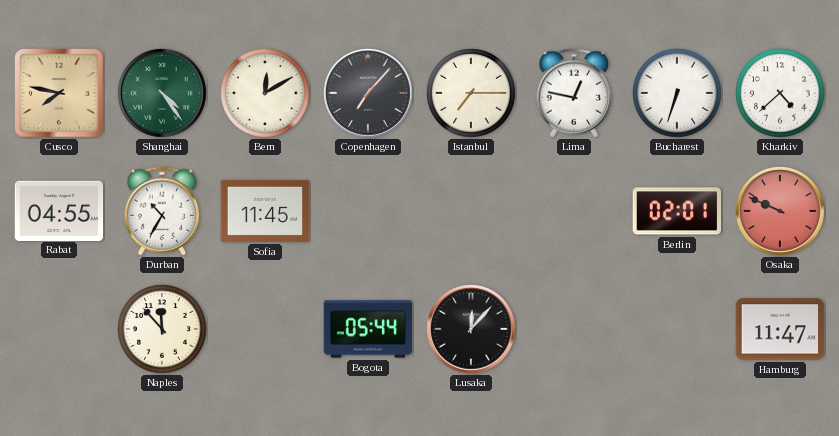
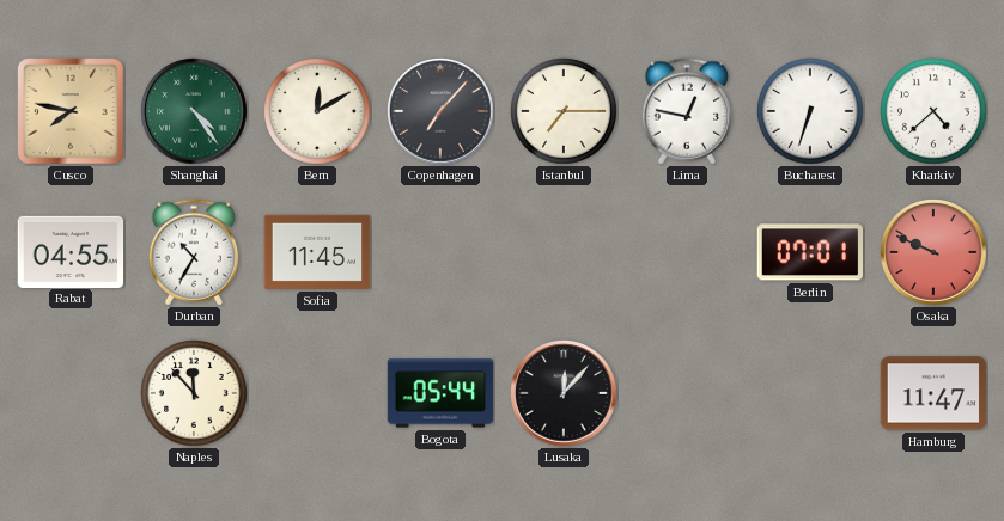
Berlin: 02:01 -> 07:01 (810, 252)
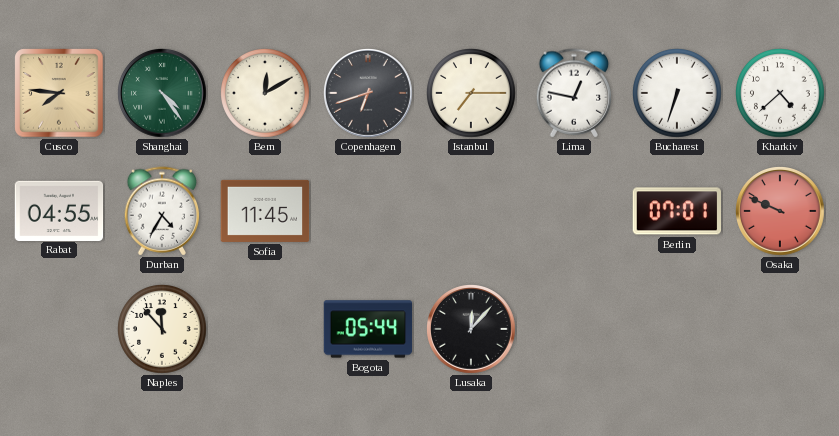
Cusco: 7:47 -> 7:46 (59, 93)
Copenhagen: 7:07 -> 6:42 (369, 94)
Durban: 10:35 -> 4:35 (162, 211)
Hamburg: 11:47 -> none (933, 393)
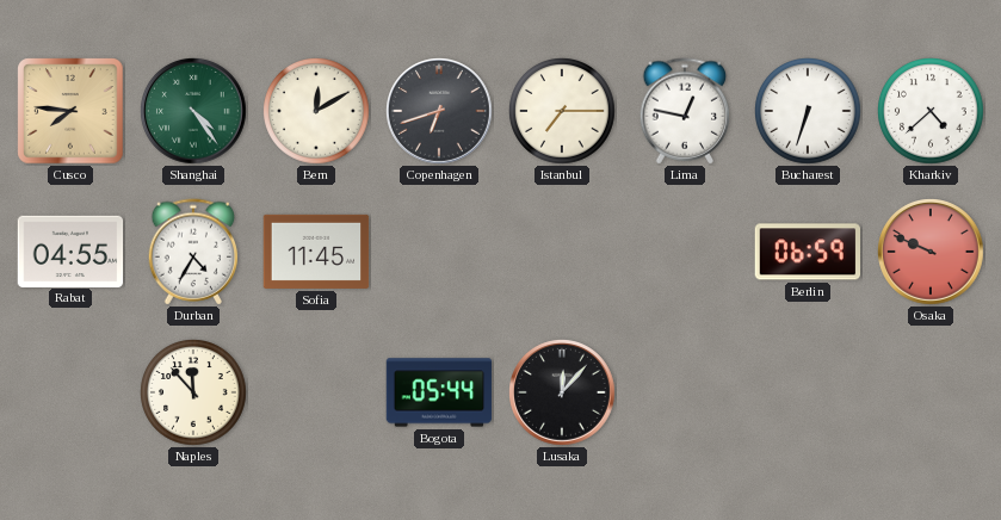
Berlin: 07:01 -> 06:59 (808, 252)
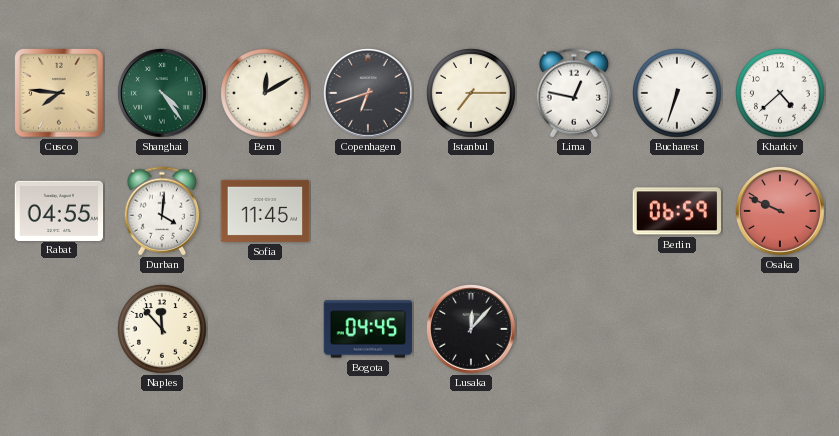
Durban: 4:35 -> 4:01 (162, 211)
Bogota: 05:44 -> 04:45 (368, 329)
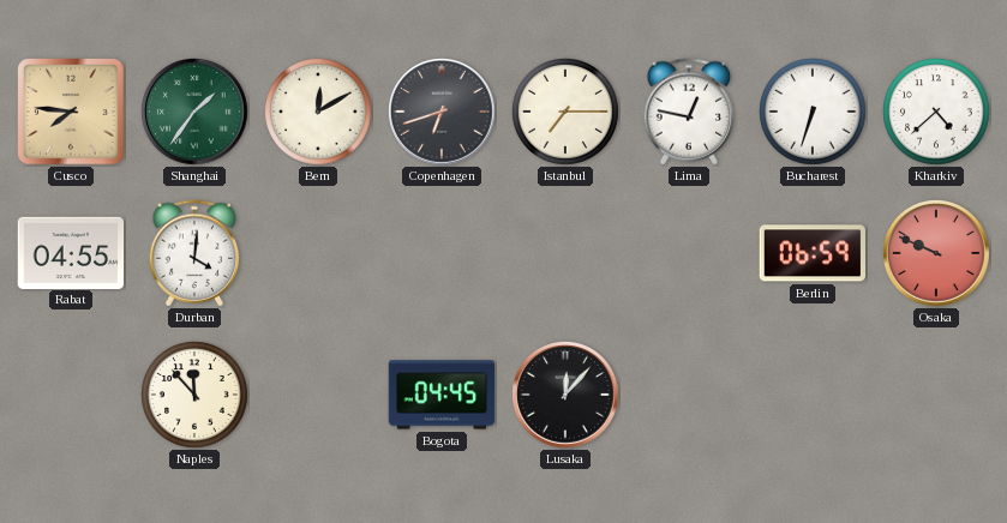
Shanghai: 4:24 -> 1:36 (196, 113)
Sofia: 11:45 -> none (265, 211)
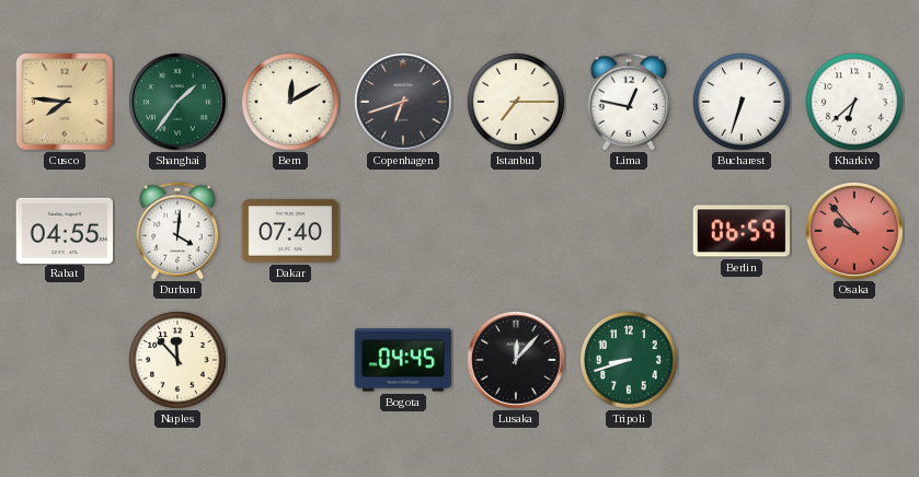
Kharkiv: 4:38 -> 6:38 (855, 103)
Dakar: none -> 07:40 (290, 231)
Osaka: 9:49 -> 9:53 (855, 232)
Tripoli: none -> 8:42 (630, 361)
